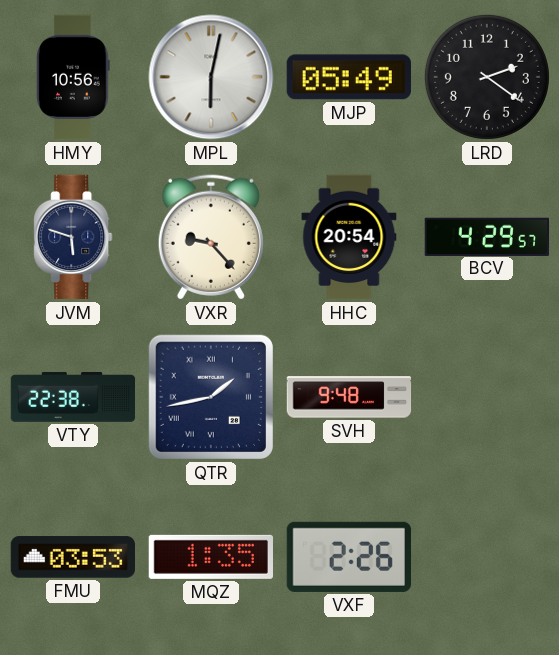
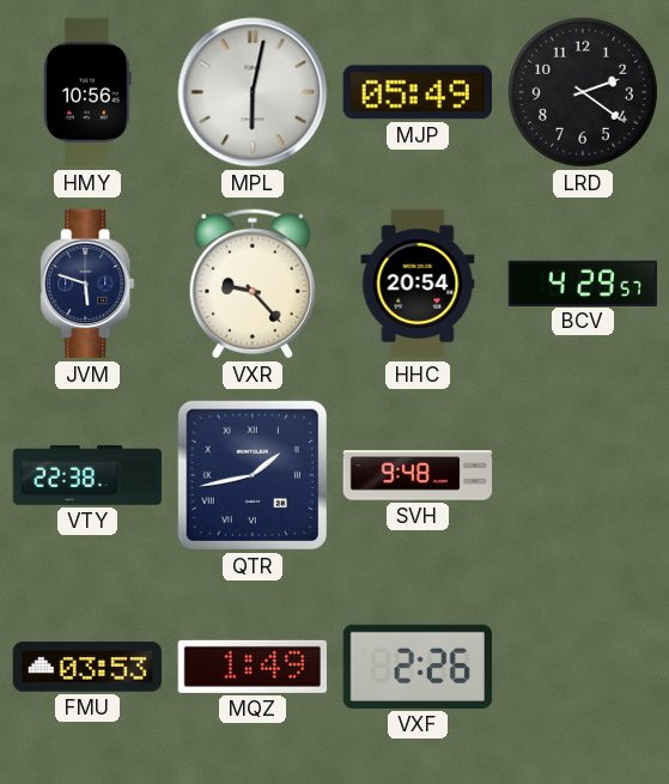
MQZ: 1:35 -> 1:49 (251, 667)
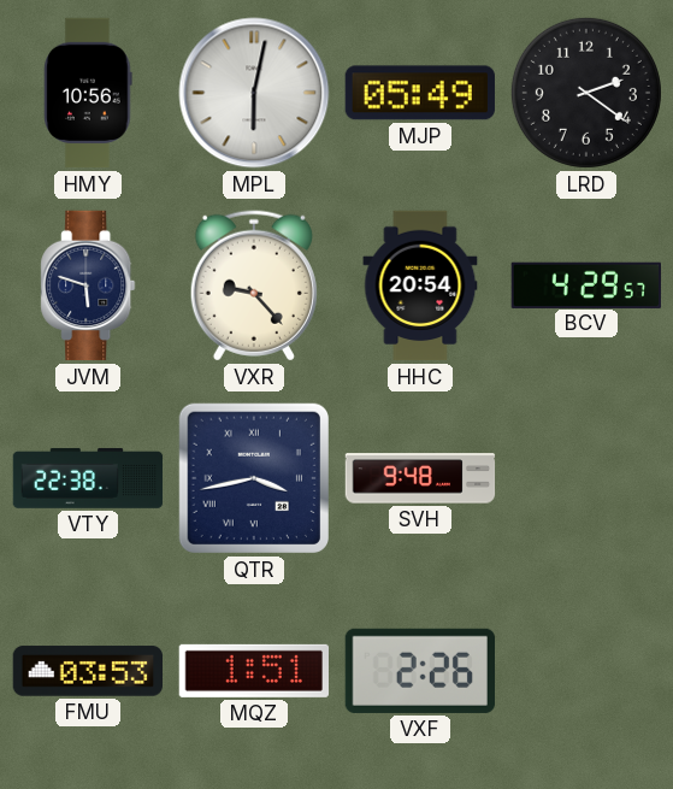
QTR: 1:43 -> 3:43 (254, 478)
MQZ: 1:49 -> 1:51 (253, 671)
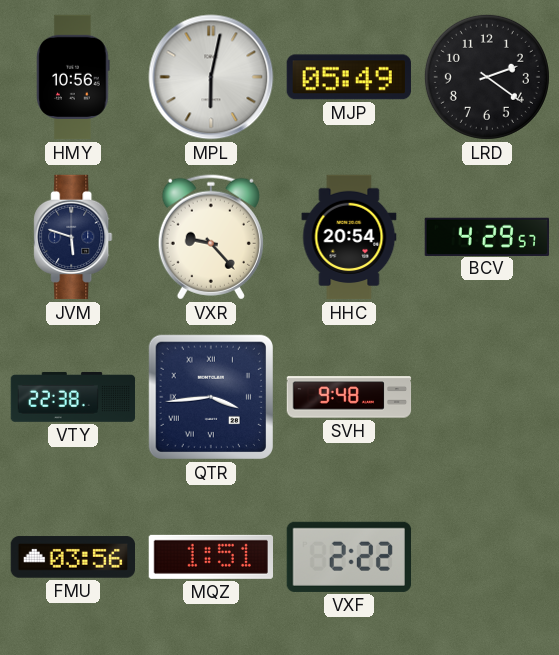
QTR: 3:43 -> 3:44 (211, 397)
FMU: 03:53 -> 03:56 (72, 557)
VXF: 2:26 -> 2:22 (348, 557)
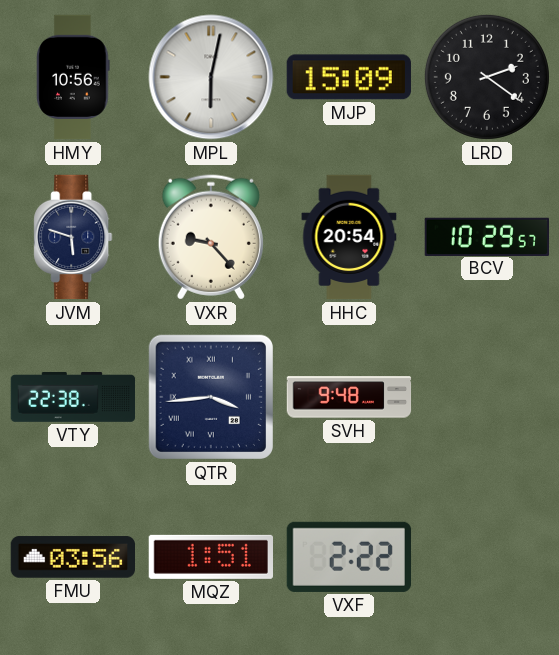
MJP: 05:49 -> 15:09 (349, 77)
BCV: 4:29 -> 10:29 (486, 236)
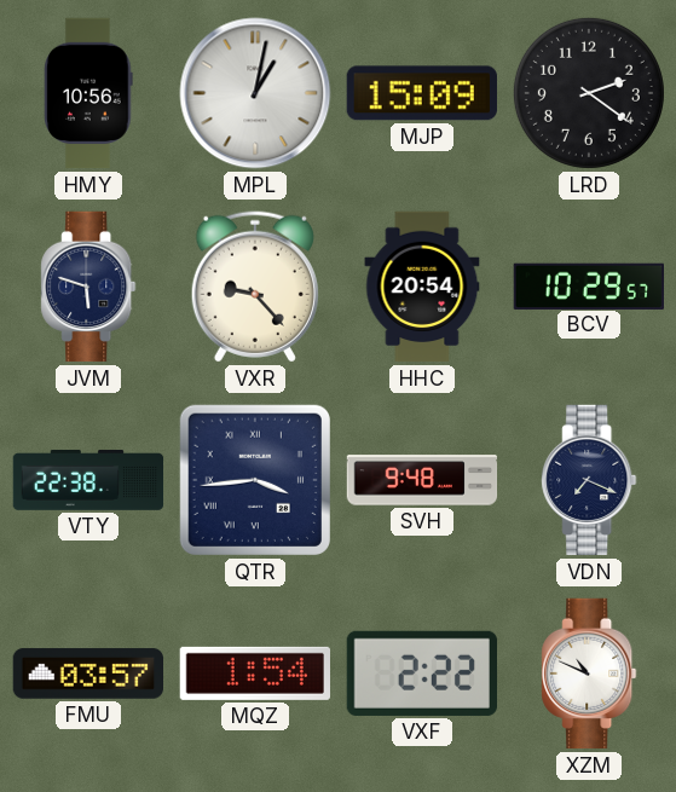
MPL: 6:02 -> 1:02 (255, 93)
VDN: none -> 7:19 (589, 480)
FMU: 03:56 -> 03:57 (87, 674)
MQZ: 1:51 -> 1:54 (254, 674)
XZM: none -> 10:49 (589, 674)
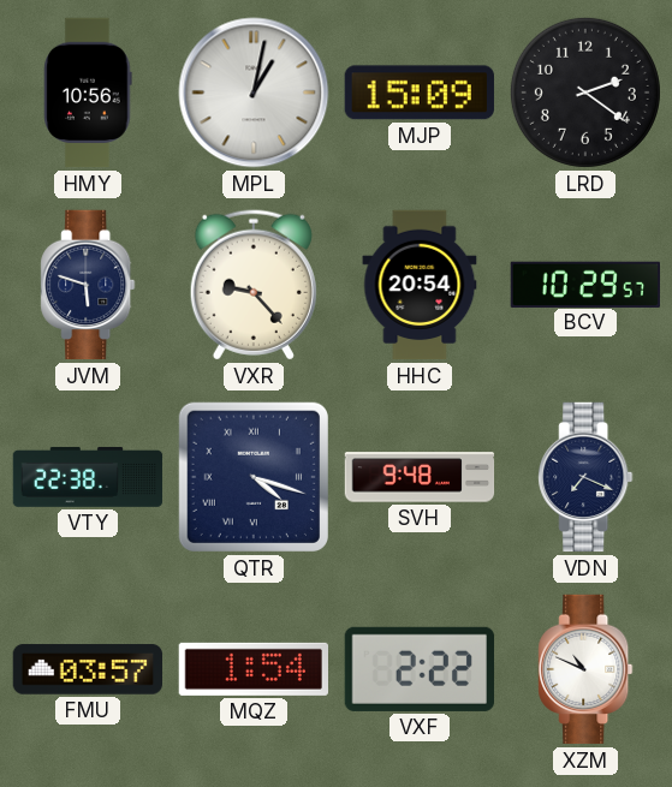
QTR: 3:44 -> 4:18 (254, 477)
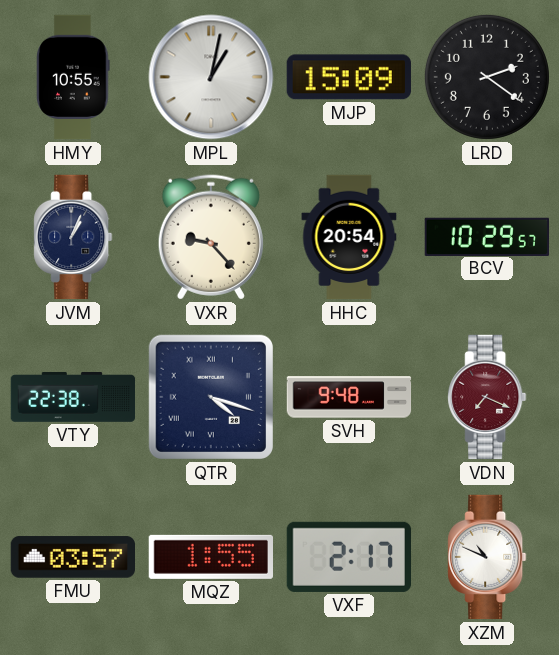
HMY: 10:56 -> 10:55 (73, 77)
JVM: 5:48 -> 1:04 (73, 237)
VDN dial: navy -> burgundy (487, 397)
MQZ: 1:54 -> 1:55 (210, 557)
VXF: 2:22 -> 2:17 (348, 557)
